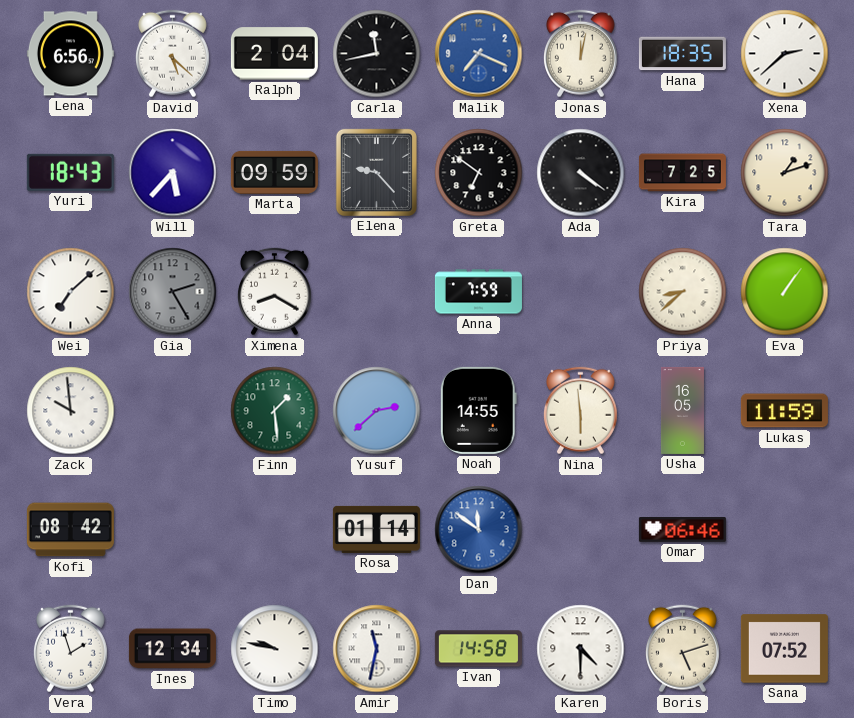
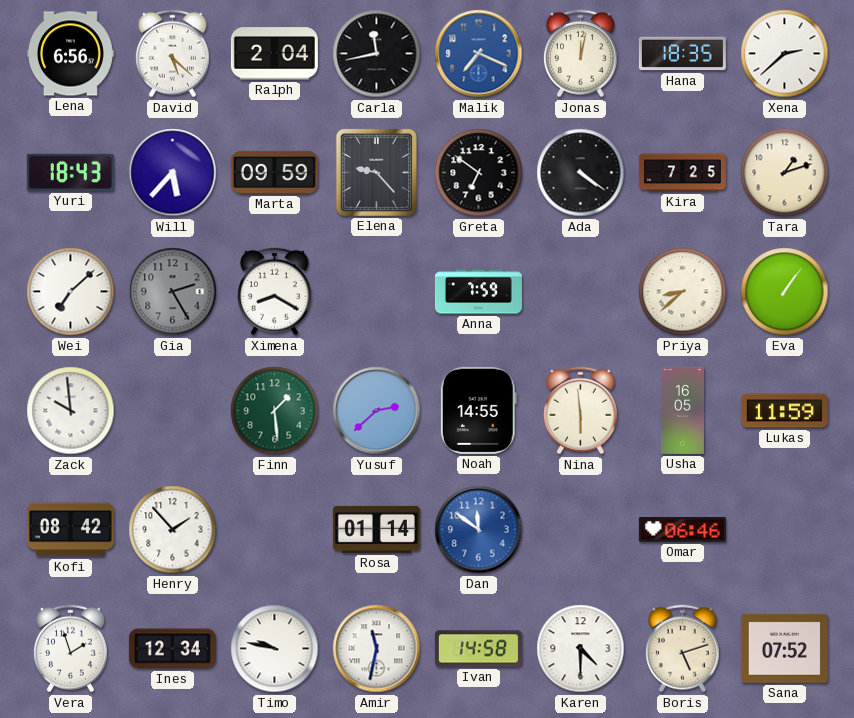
Henry: none -> 1:53 (173, 530)
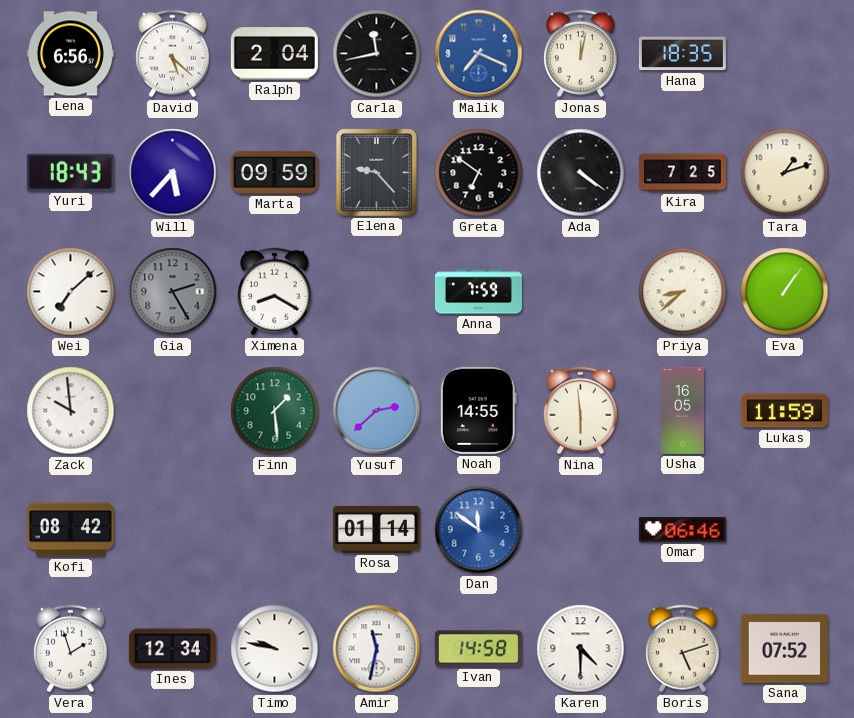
Xena: 2:38 -> none (785, 54)
Henry: 1:53 -> none (173, 530)
